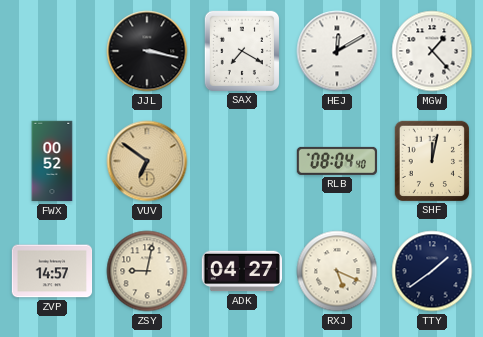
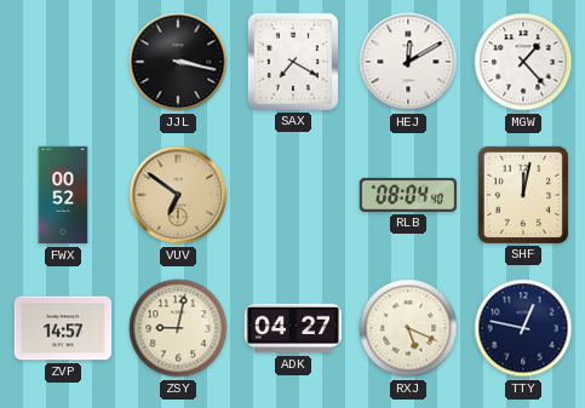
TTY: 1:39 -> 12:47 (523, 328)
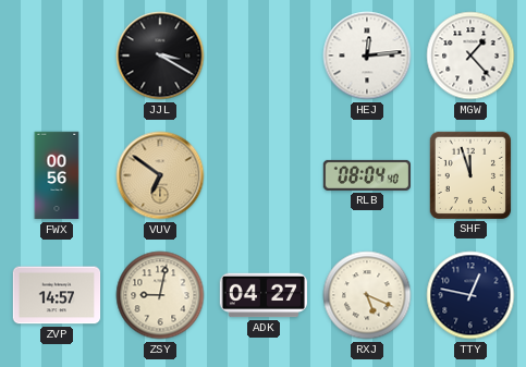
JJL: 3:17 -> 3:20 (160, 56)
SAX: 7:20 -> none (292, 61)
HEJ: 12:10 -> 12:14 (367, 56)
FWX: 00:52 -> 00:56 (57, 175)
SHF: 12:02 -> 11:57 (469, 174)
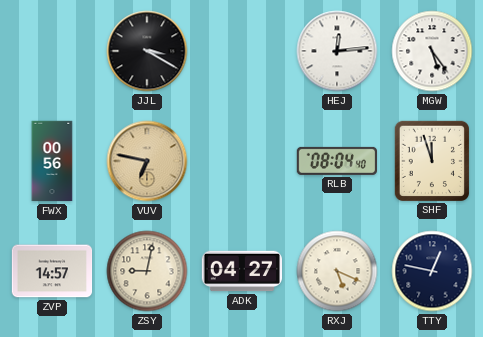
MGW: 1:23 -> 5:24 (432, 51)
VUV: 6:51 -> 6:47 (147, 161)
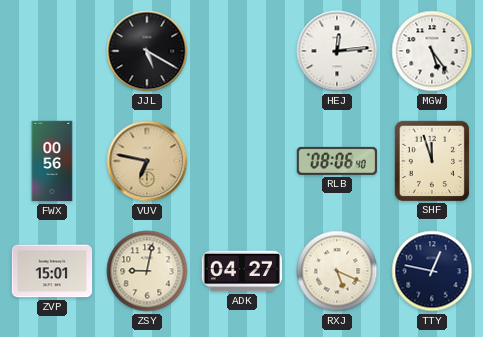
JJL: 3:20 -> 5:20 (147, 51)
RLB: 08:04 -> 08:06 (336, 161)
ZVP: 14:57 -> 15:01 (52, 271)
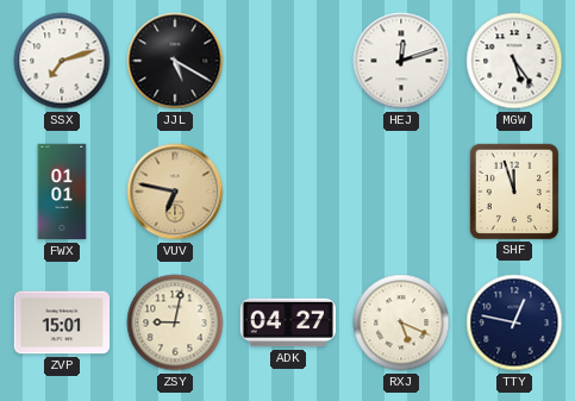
SSX: none -> 7:12 (62, 61)
HEJ: 12:14 -> 12:12 (401, 61)
FWX: 00:56 -> 01:01 (62, 192)
RLB: 08:06 -> none (336, 161)
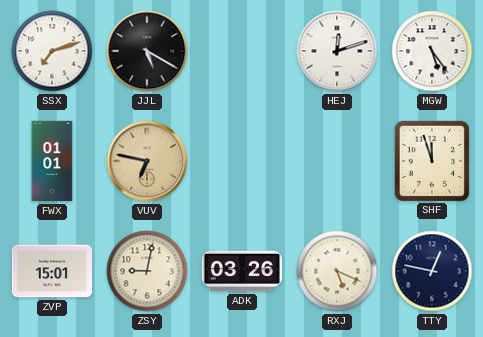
ADK: 04:27 -> 03:26 (242, 271)
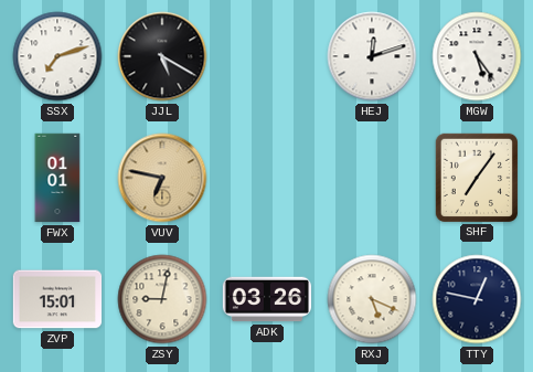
SHF: 11:57 -> 7:06 (476, 177)
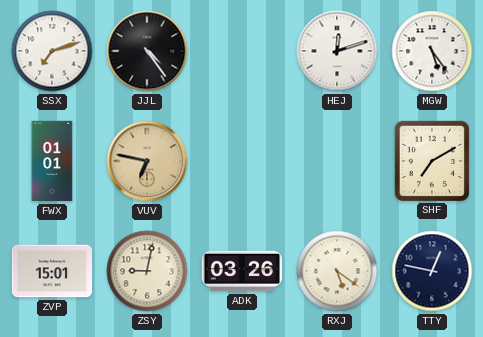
JJL: 5:20 -> 4:24 (147, 51)
SHF: 7:06 -> 7:10 (431, 160)
RXJ: 5:19 -> 5:21 (337, 271)
